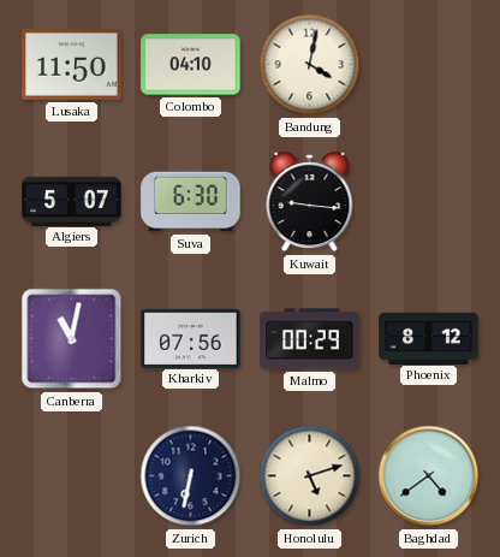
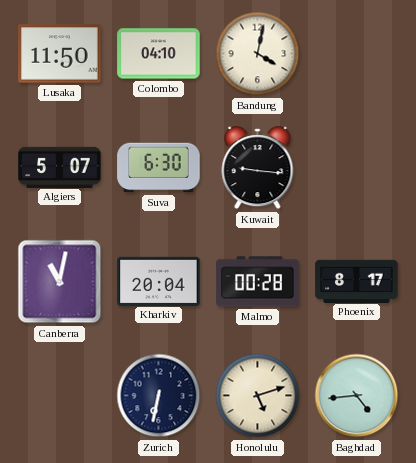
Kharkiv: 07:56 -> 20:04 (159, 281)
Malmo: 00:29 -> 00:28 (258, 282)
Phoenix: 8:12 -> 8:17 (357, 281)
Baghdad: 4:39 -> 4:44 (357, 396)
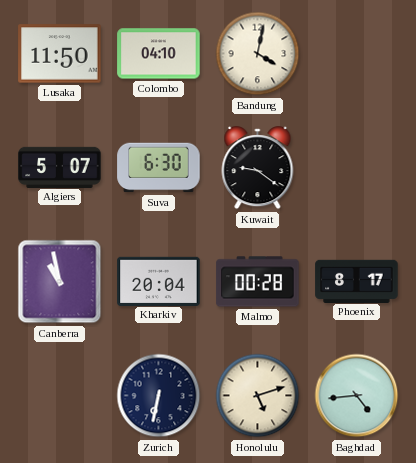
Kuwait: 9:16 -> 9:21 (258, 168)
Canberra: 11:02 -> 10:58 (60, 282)
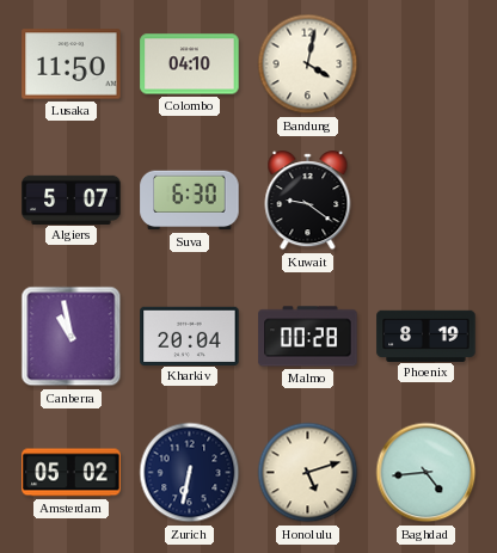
Phoenix: 8:17 -> 8:19 (427, 336)
Amsterdam: none -> 05:02 (72, 473)
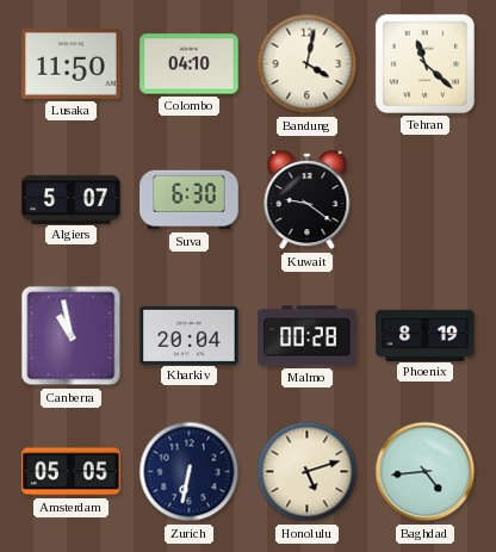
Tehran: none -> 11:22 (424, 63)
Amsterdam: 05:02 -> 05:05 (72, 472)
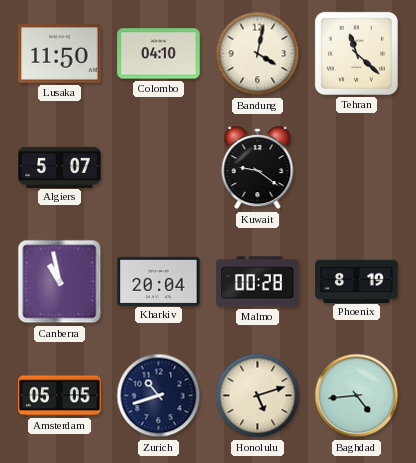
Suva: 6:30 -> none (190, 200)
Zurich: 6:32 -> 10:42 (159, 396)
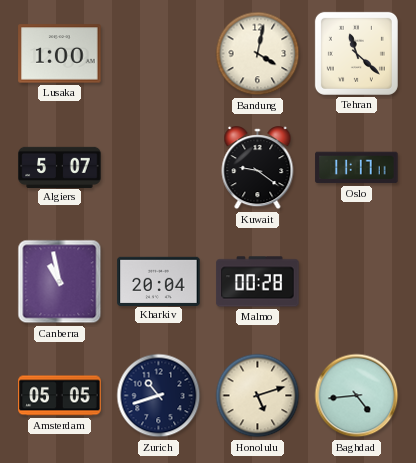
Lusaka: 11:50 -> 1:00 (60, 54)
Colombo: 04:10 -> none (159, 54)
Oslo: none -> 11:17 (357, 168)
Phoenix: 8:19 -> none (357, 281)
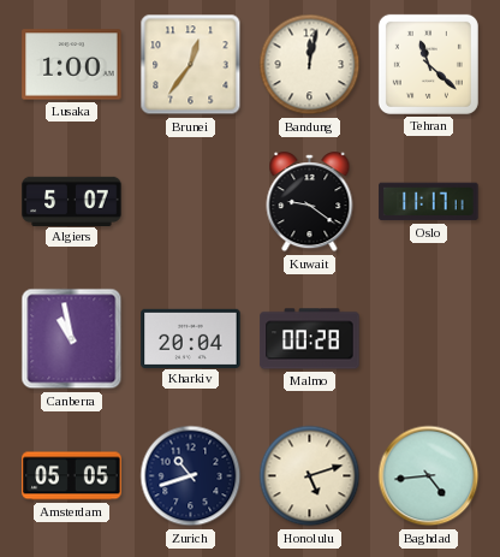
Brunei: none -> 12:36 (191, 65)
Bandung: 4:02 -> 12:02 (310, 65)
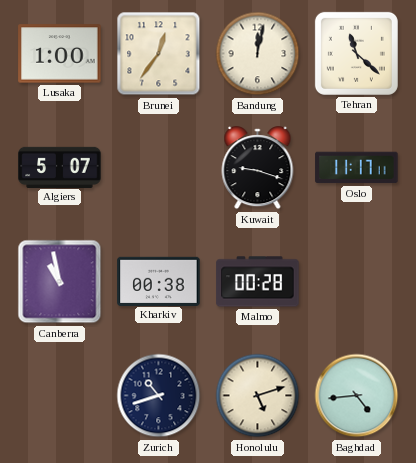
Kuwait: 9:21 -> 9:18 (258, 168)
Kharkiv: 20:04 -> 00:38 (159, 281)
Amsterdam: 05:05 -> none (72, 476)
